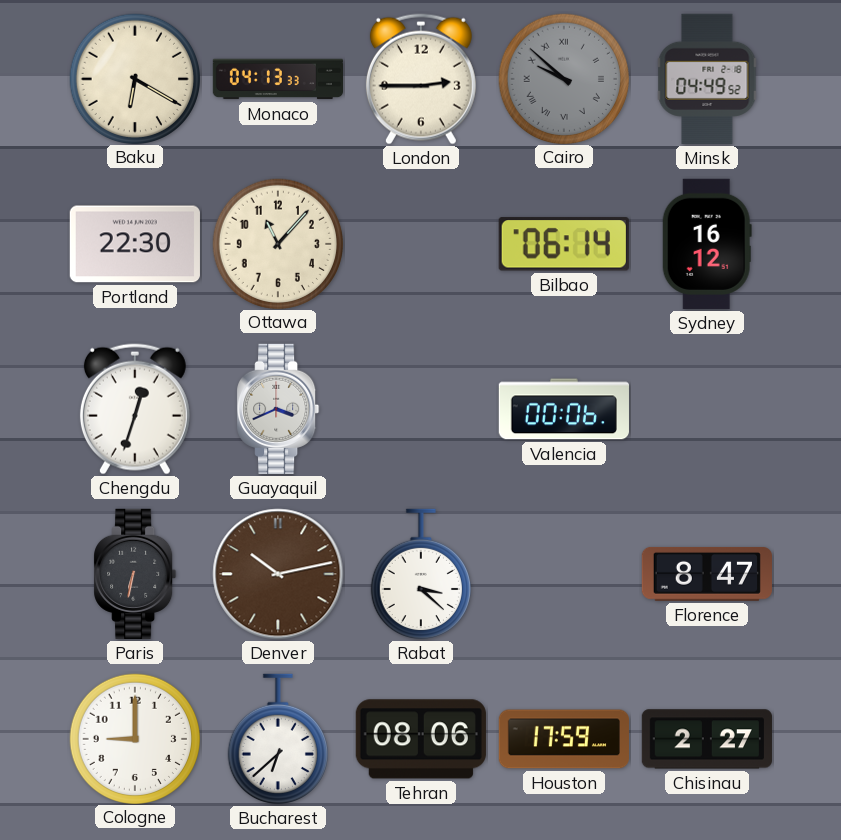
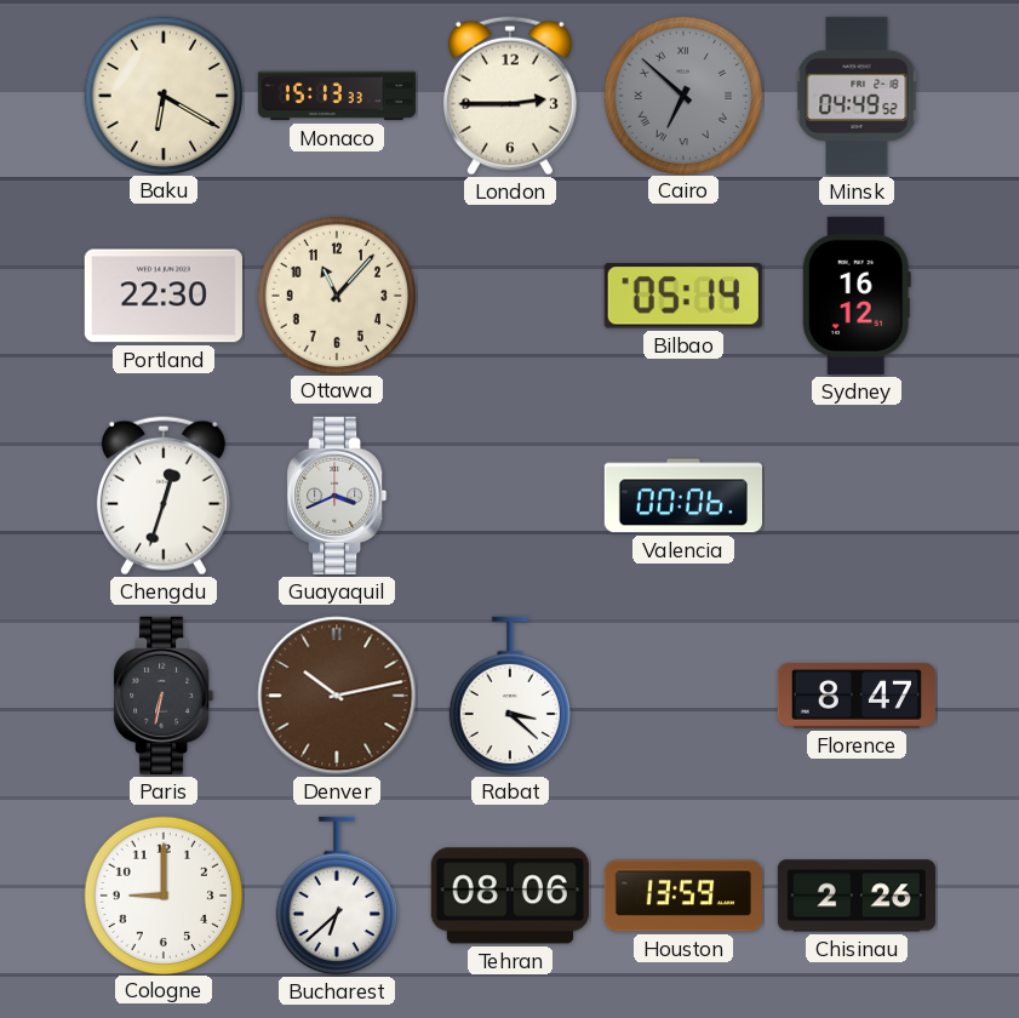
Monaco: 04:13 -> 15:13 (336, 96)
Cairo: 9:52 -> 6:52 (682, 95)
Bilbao: 06:14 -> 05:14 (683, 296)
Houston: 17:59 -> 13:59 (683, 896)
Chisinau: 2:27 -> 2:26 (857, 896)
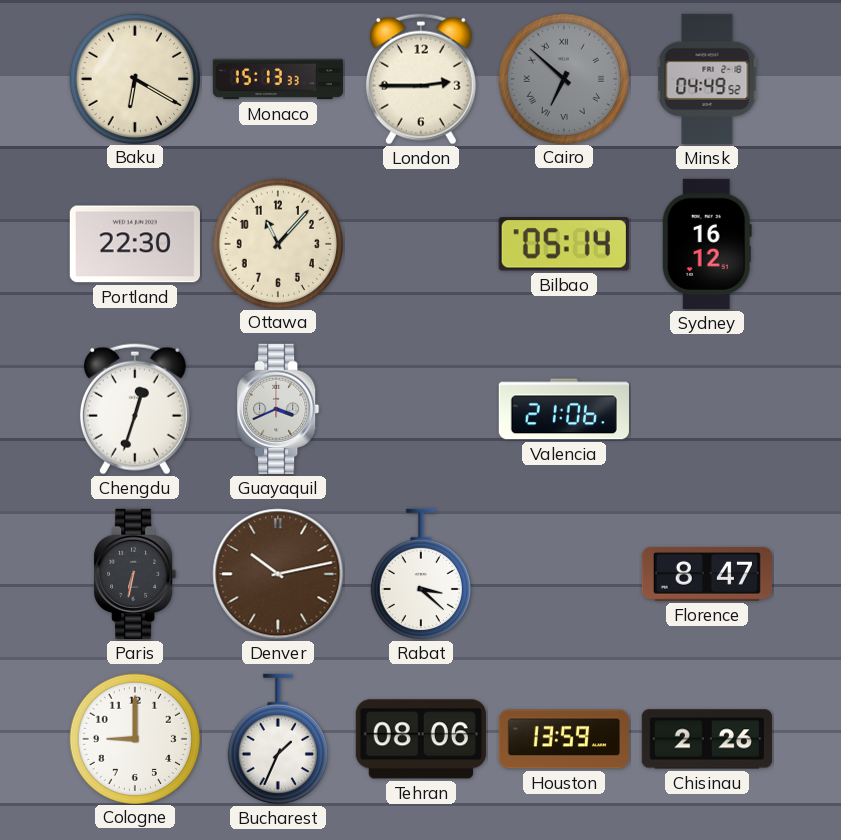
Valencia: 00:06 -> 21:06 (564, 409)
Bucharest: 6:38 -> 1:34 (278, 739)
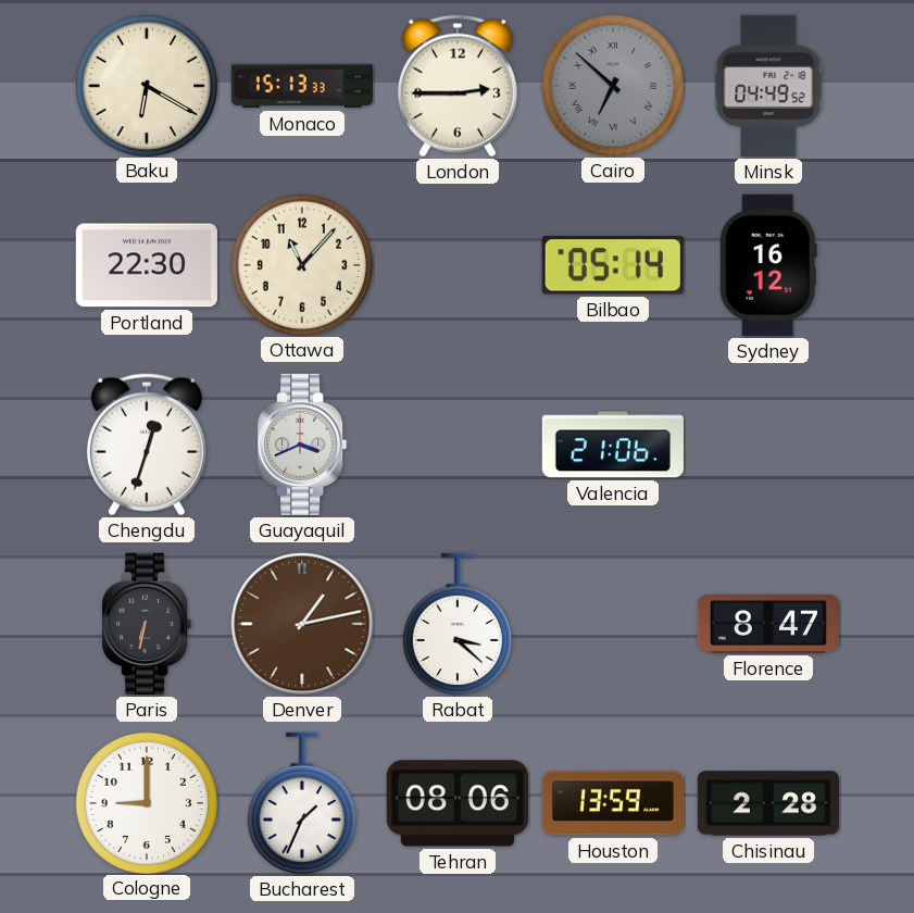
Denver: 10:13 -> 1:13 (302, 624)
Chisinau: 2:26 -> 2:28 (768, 803)
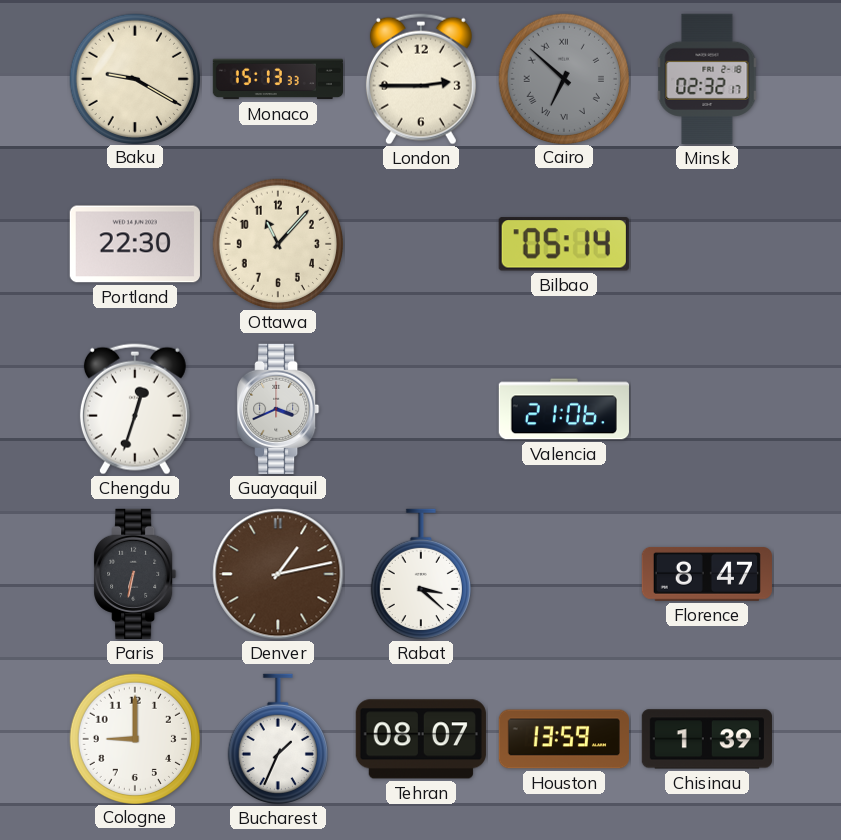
Baku: 6:20 -> 9:20 (134, 78)
Minsk: 04:49 -> 02:32 (707, 79)
Sydney: 16:12 -> none (768, 265)
Tehran: 08:06 -> 08:07 (421, 739)
Chisinau: 2:28 -> 1:39 (707, 739)
